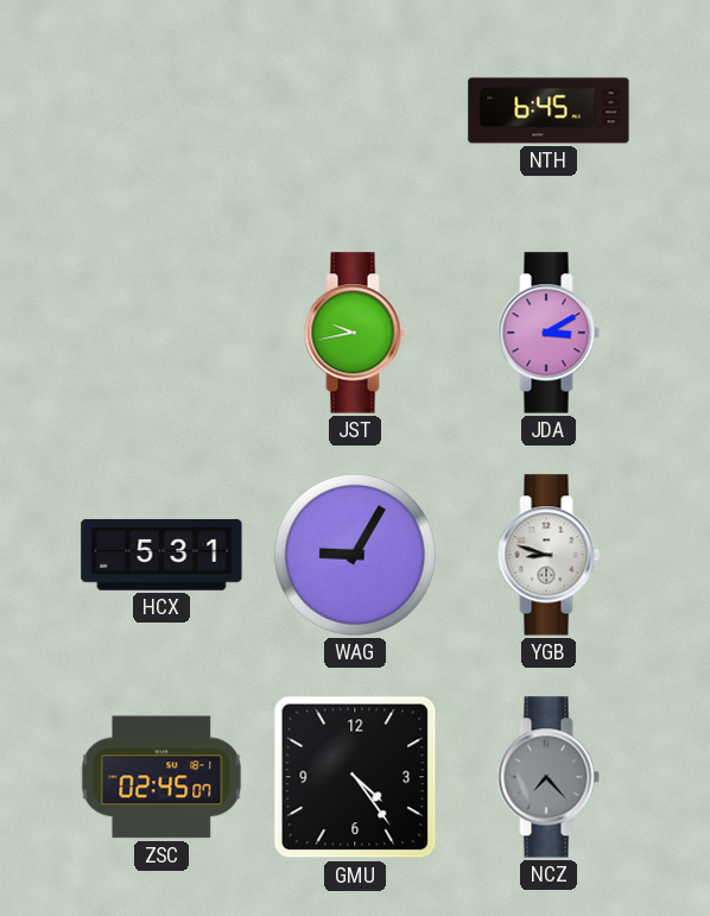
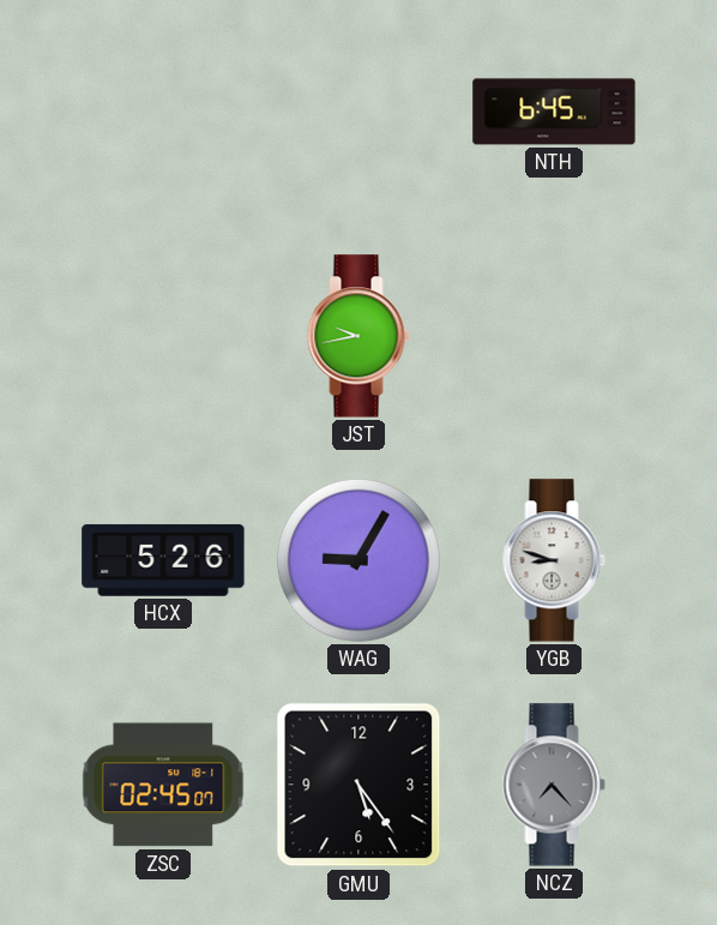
JDA: 3:10 -> none (549, 333)
HCX: 5:31 -> 5:26 (163, 560)
GMU: 4:24 -> 5:24 (358, 785)
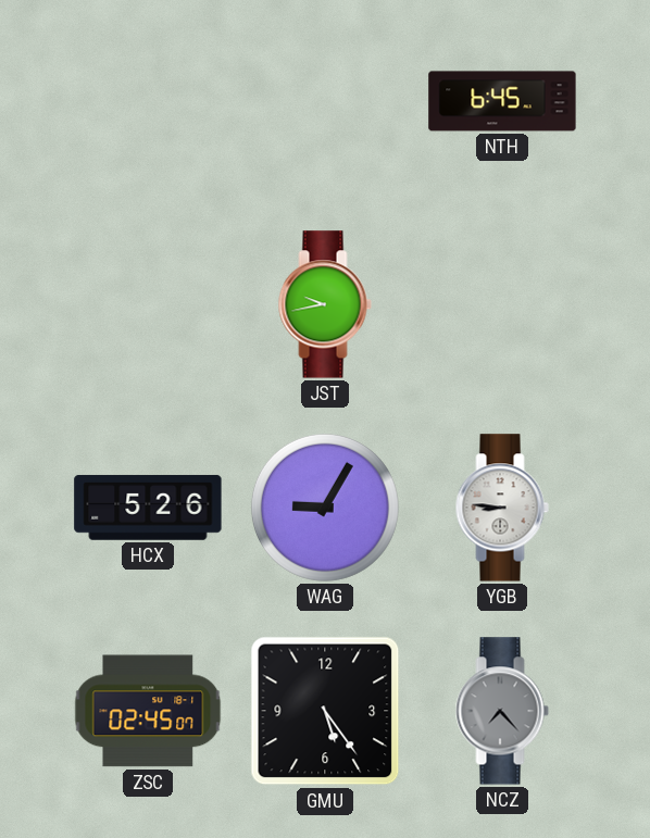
YGB: 8:48 -> 8:46 (502, 508)
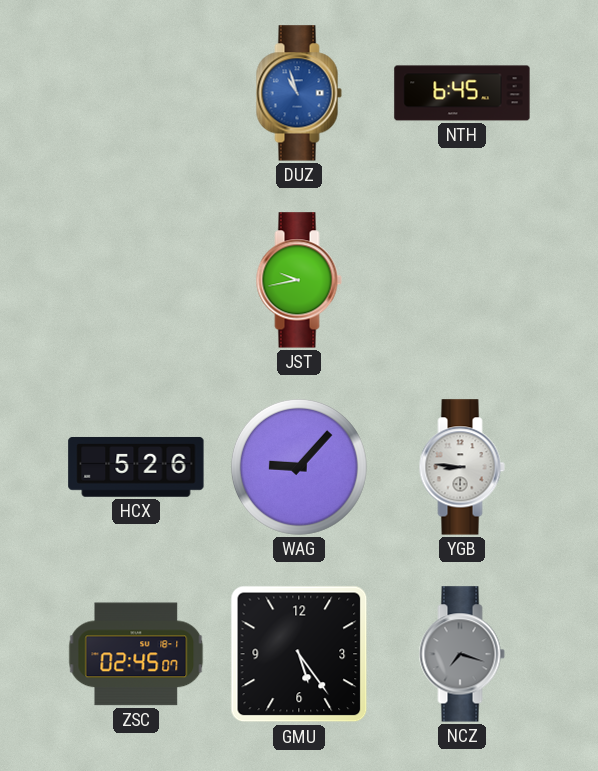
DUZ: none -> 10:57 (299, 93)
WAG: 9:05 -> 9:07 (299, 467)
NCZ: 7:23 -> 7:18 (462, 654)
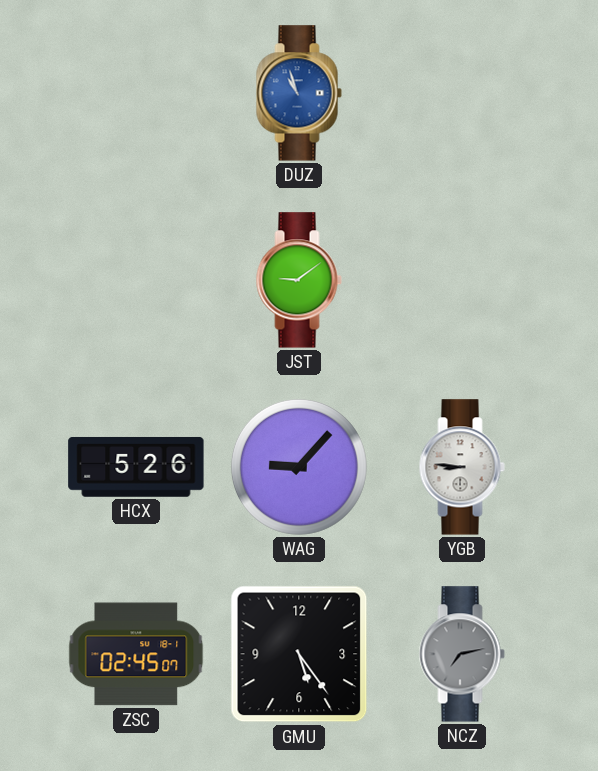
NTH: 6:45 -> none (462, 93)
JST: 9:43 -> 9:09 (299, 280)
NCZ: 7:18 -> 7:13 (462, 654)
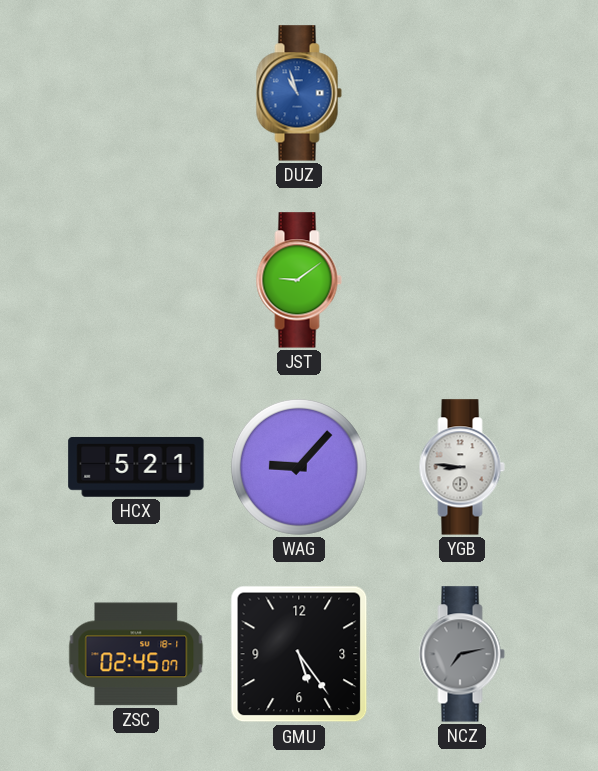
HCX: 5:26 -> 5:21 (136, 467)
